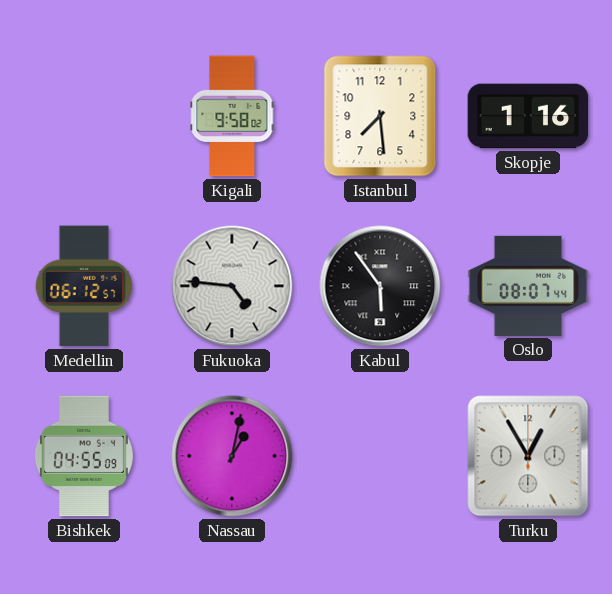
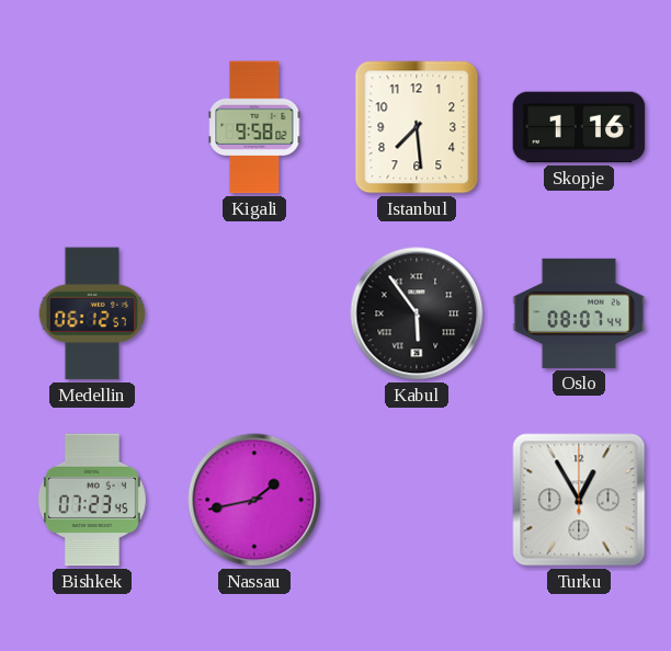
Fukuoka: 4:46 -> none (232, 286)
Bishkek: 04:55 -> 07:23 (92, 500)
Nassau: 1:02 -> 1:43 (254, 500)
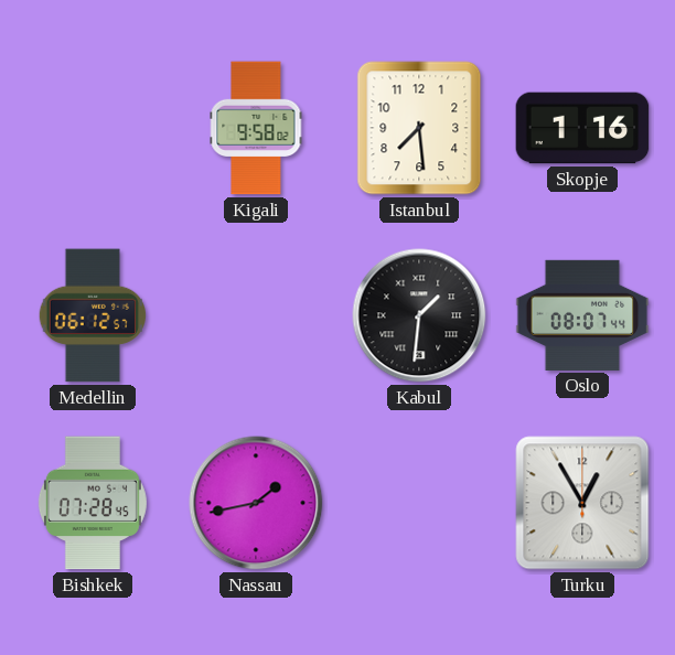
Kabul: 5:54 -> 1:31 (419, 315)
Bishkek: 07:23 -> 07:28 (93, 503)
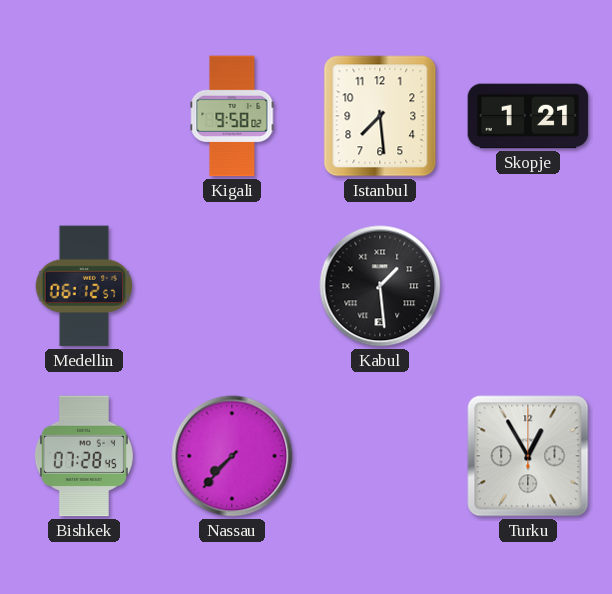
Skopje: 1:16 -> 1:21 (528, 116)
Kabul: 1:31 -> 1:29 (380, 286)
Oslo: 08:07 -> none (582, 315)
Nassau: 1:43 -> 7:37 (232, 456)
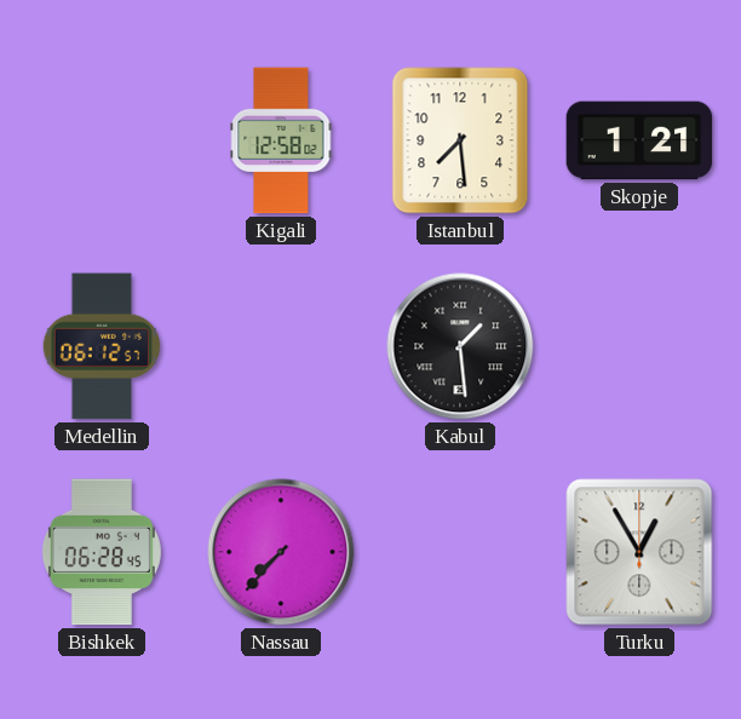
Kigali: 9:58 -> 12:58 (281, 140)
Bishkek: 07:28 -> 06:28 (102, 552)
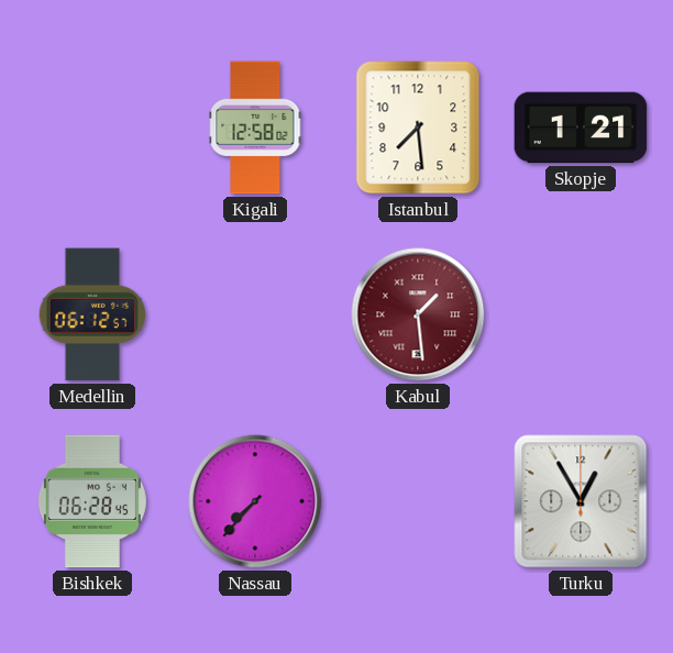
Kabul dial: black -> burgundy (418, 314)
